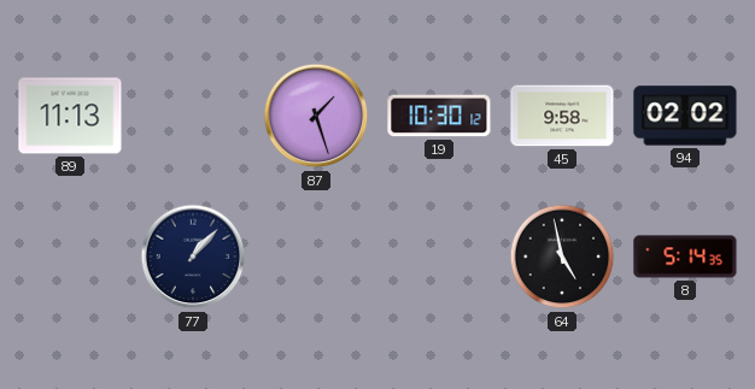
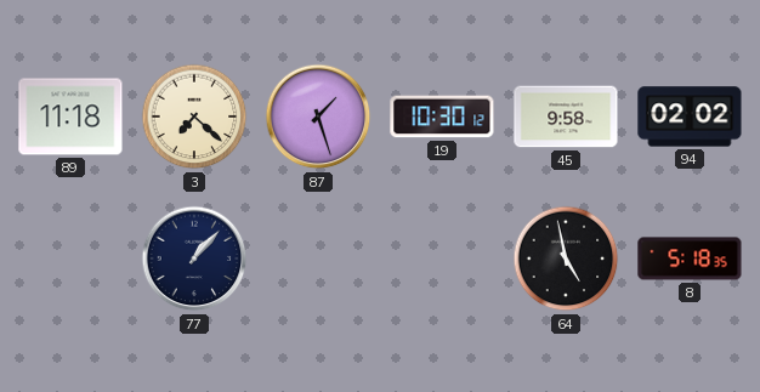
89: 11:13 -> 11:18 (70, 117)
3: none -> 7:22 (194, 117)
8: 5:14 -> 5:18 (690, 259)
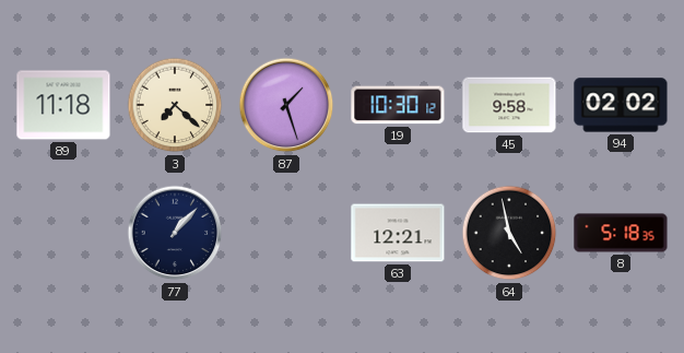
63: none -> 12:21 (398, 233)
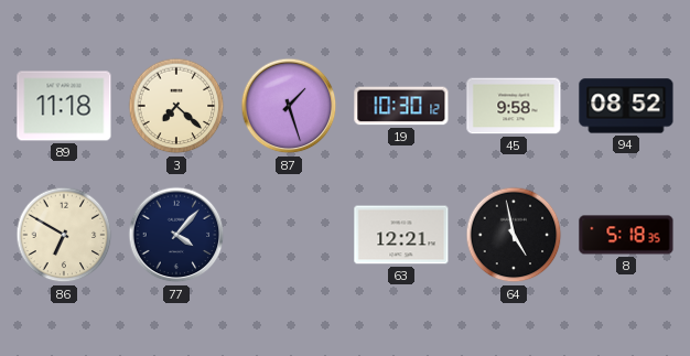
94: 02:02 -> 08:52 (626, 106)
86: none -> 6:50 (64, 235)
77: 1:07 -> 4:07 (176, 235)
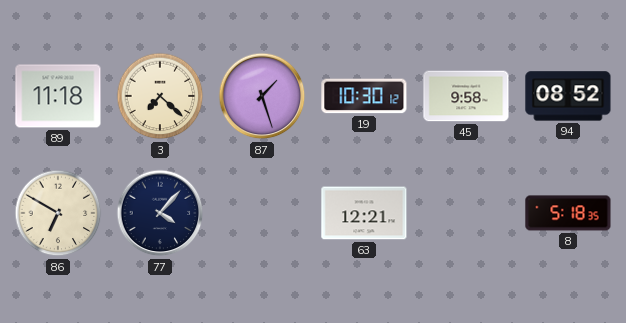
64: 4:58 -> none (514, 235)
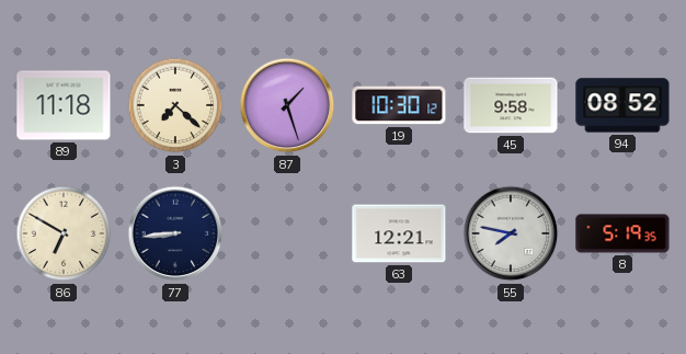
77: 4:07 -> 8:44 (175, 233)
55: none -> 7:47 (511, 233)
8: 5:18 -> 5:19 (622, 233)
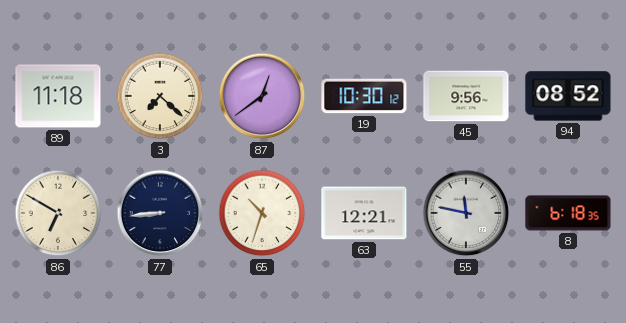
87: 1:27 -> 12:39 (262, 96)
45: 9:58 -> 9:56 (466, 96)
65: none -> 10:33 (262, 213)
55: 7:47 -> 11:47 (466, 213)
8: 5:19 -> 6:18 (568, 213)
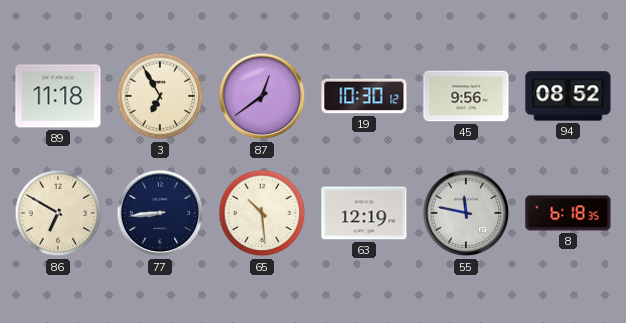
3: 7:22 -> 6:55 (160, 96)
65: 10:33 -> 10:29 (262, 213)
63: 12:21 -> 12:19 (364, 213)
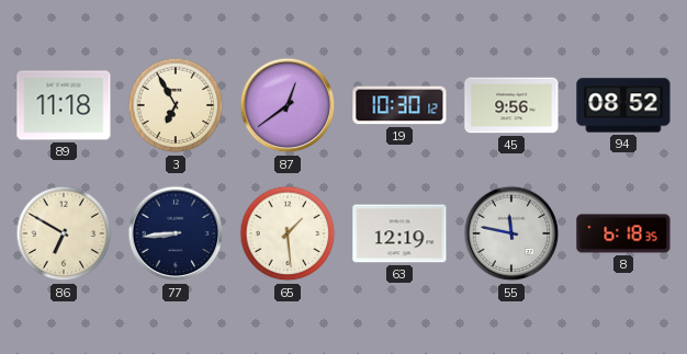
65: 10:29 -> 1:29 (288, 233)
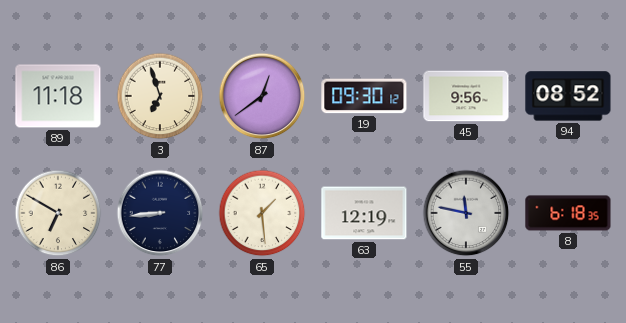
3: 6:55 -> 6:57 (160, 96)
19: 10:30 -> 09:30 (364, 96)
